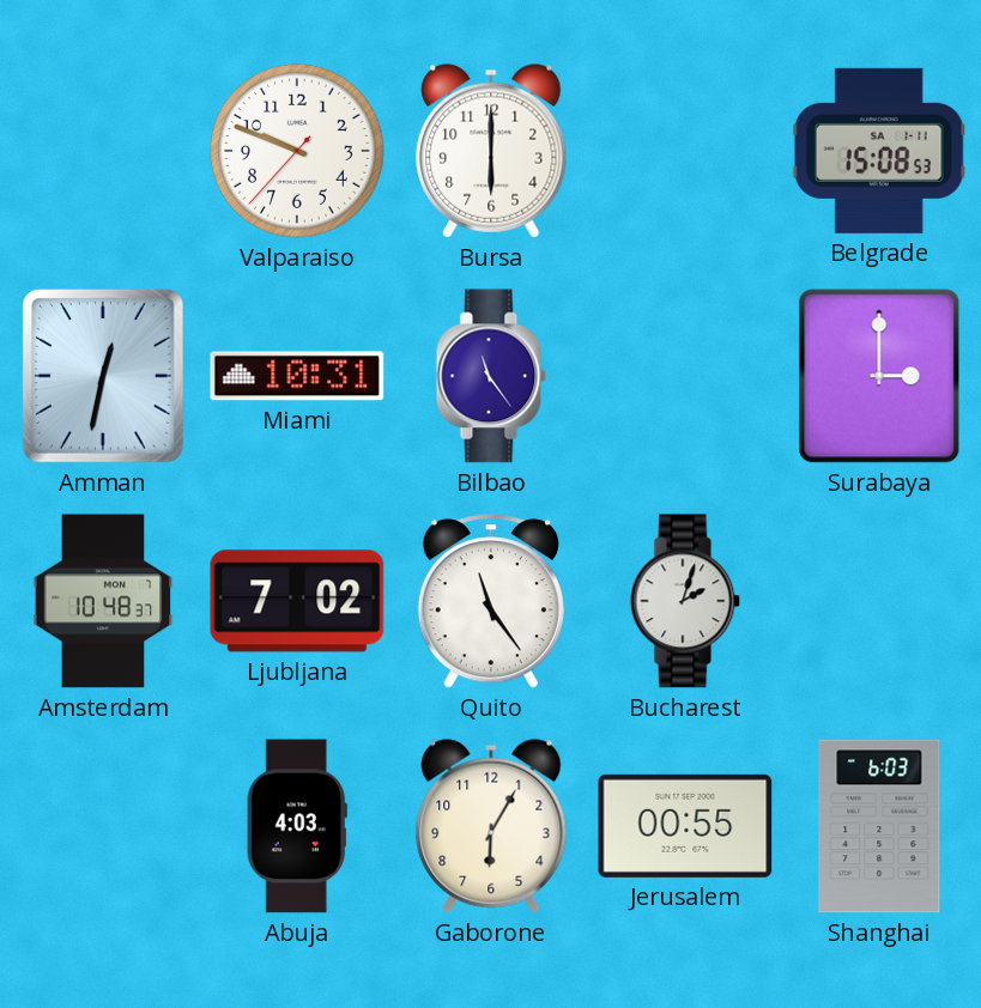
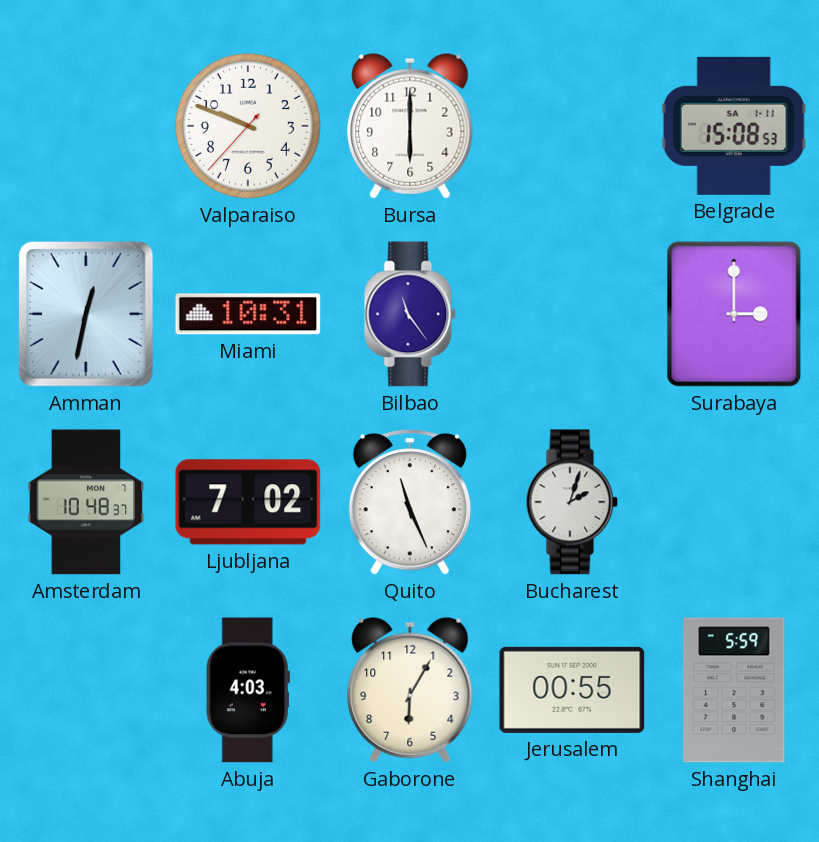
Quito: 11:24 -> 11:26 (410, 502)
Shanghai: 6:03 -> 5:59 (734, 690)
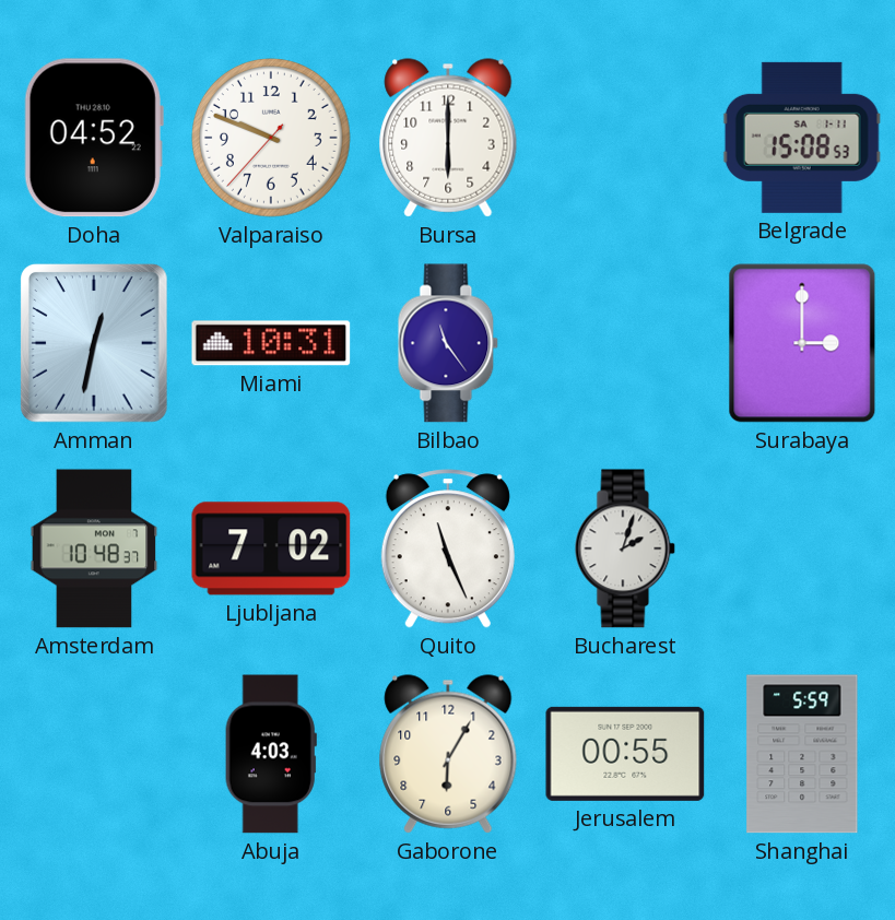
Doha: none -> 04:52 (94, 138)
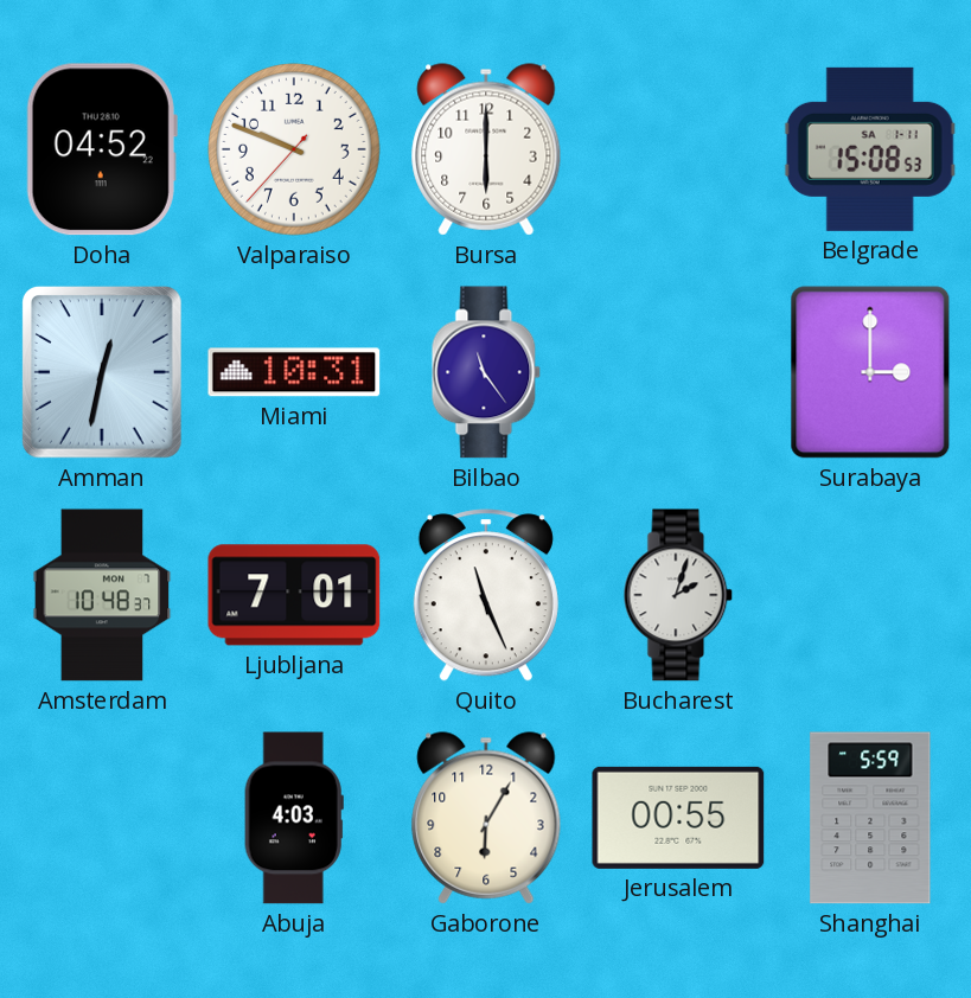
Ljubljana: 7:02 -> 7:01 (294, 595)
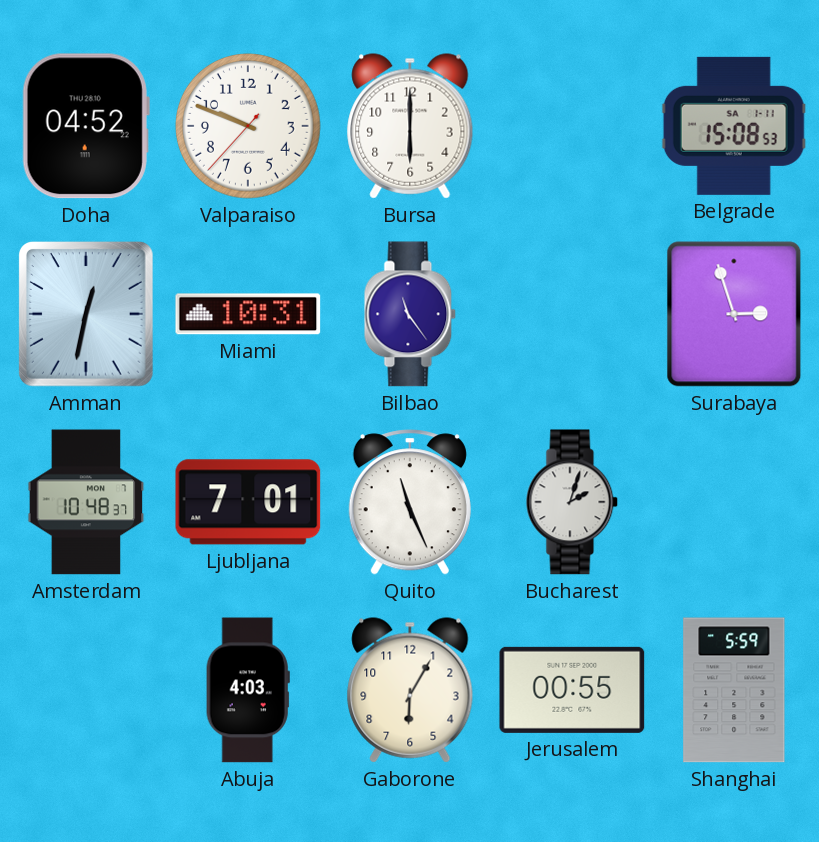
Surabaya: 3:00 -> 2:57 (734, 314)
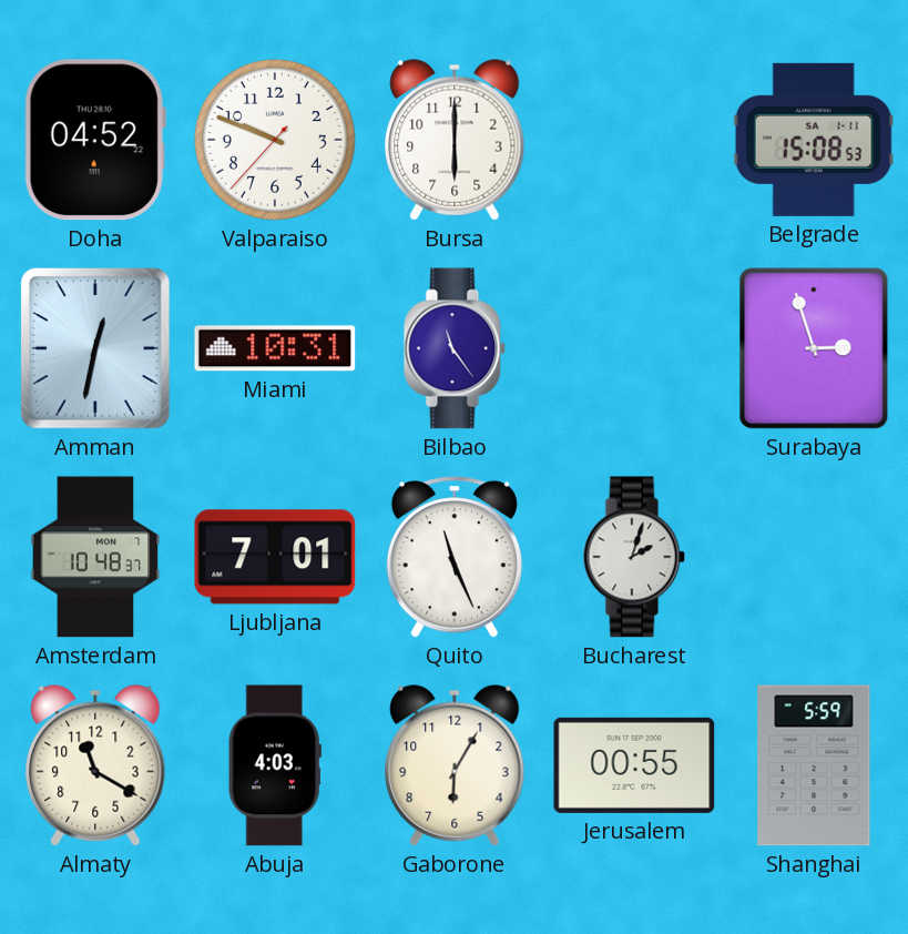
Almaty: none -> 11:20 (95, 765)
